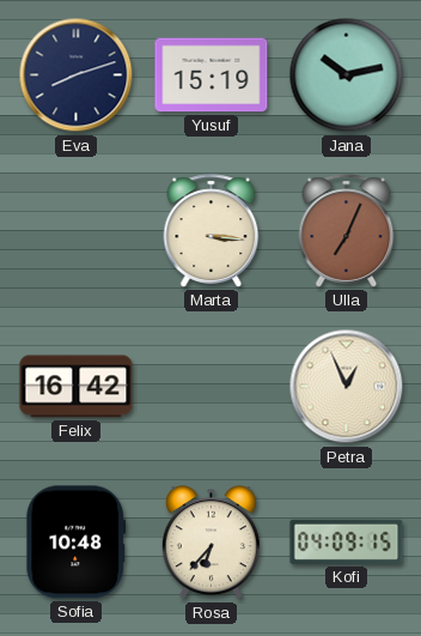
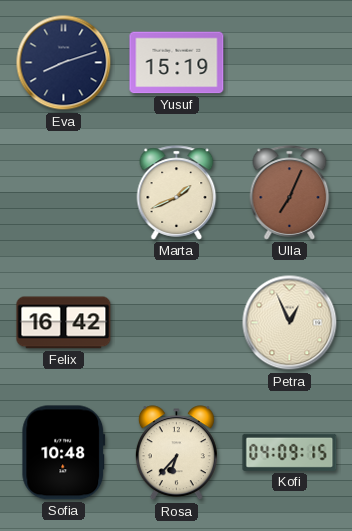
Jana: 10:13 -> none (347, 75)
Marta: 3:16 -> 1:41 (177, 193)
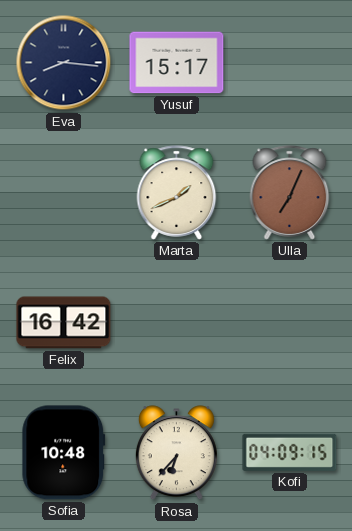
Eva: 8:12 -> 8:16 (64, 63)
Yusuf: 15:19 -> 15:17 (177, 63)
Petra: 12:56 -> none (290, 323)
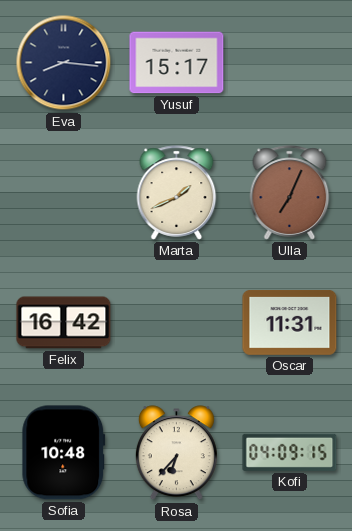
Oscar: none -> 11:31 (290, 323)
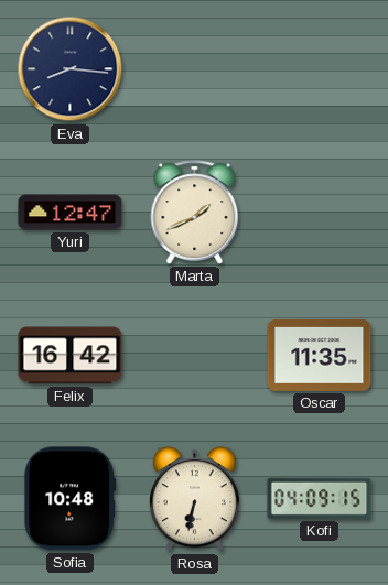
Yusuf: 15:17 -> none (177, 63)
Yuri: none -> 12:47 (71, 213)
Ulla: 7:04 -> none (290, 193)
Oscar: 11:31 -> 11:35 (320, 356)
Rosa: 6:37 -> 6:32 (194, 499)
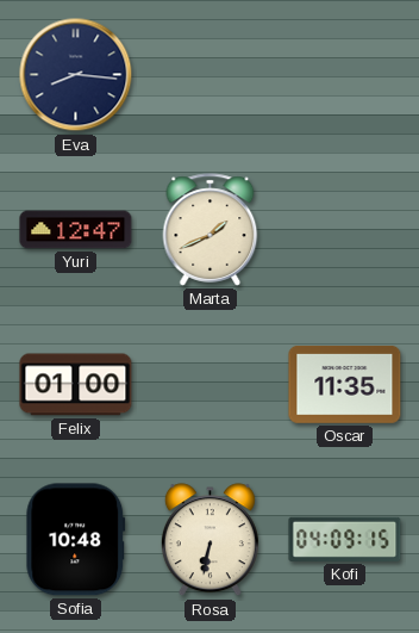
Felix: 16:42 -> 01:00 (76, 385)
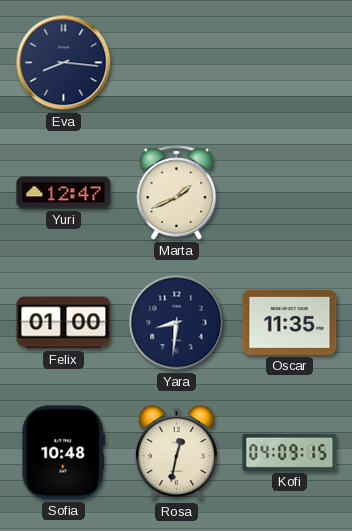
Yara: none -> 8:31 (177, 323)
Rosa: 6:32 -> 12:32 (176, 453)
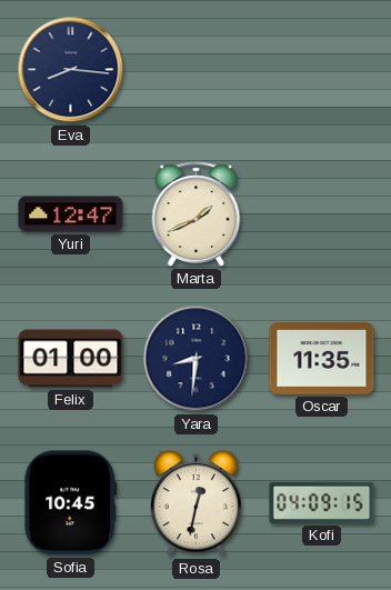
Sofia: 10:48 -> 10:45 (71, 503)
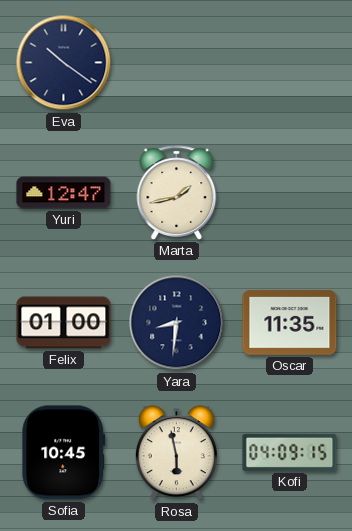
Eva: 8:16 -> 10:21 (64, 63)
Marta: 1:41 -> 1:43 (177, 193)
Rosa: 12:32 -> 5:58 (176, 453)
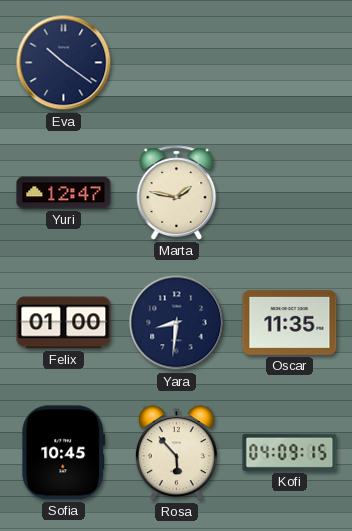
Marta: 1:43 -> 1:47 (177, 193)
Rosa: 5:58 -> 5:53 (176, 453)
